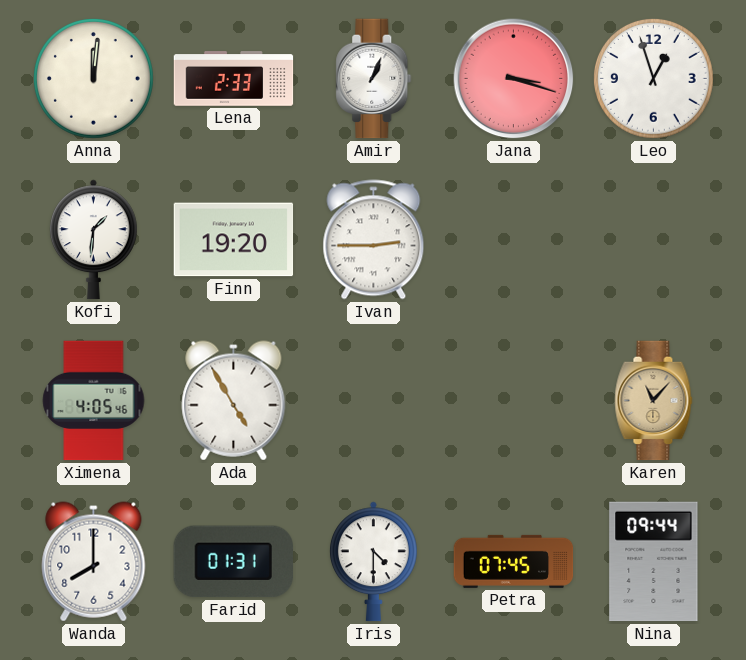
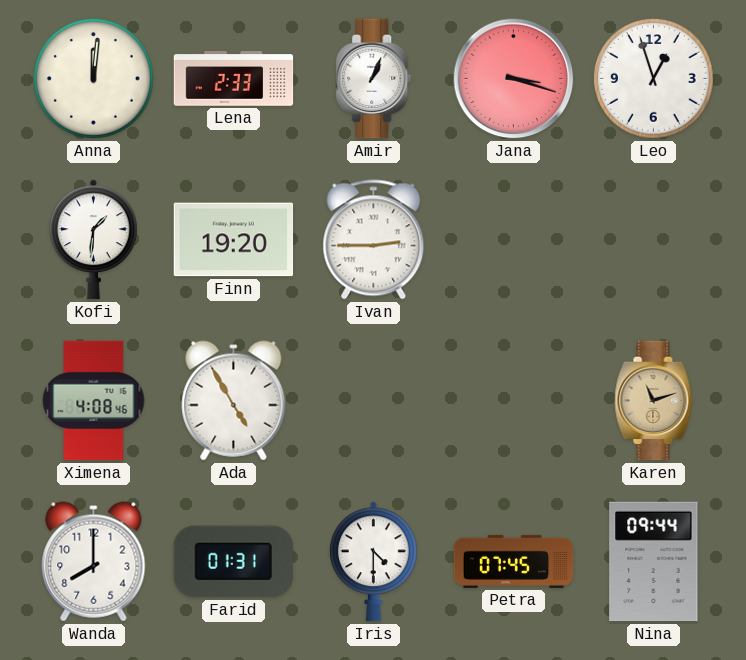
Ximena: 4:05 -> 4:08 (94, 401)
Karen: 11:07 -> 11:12 (654, 401)
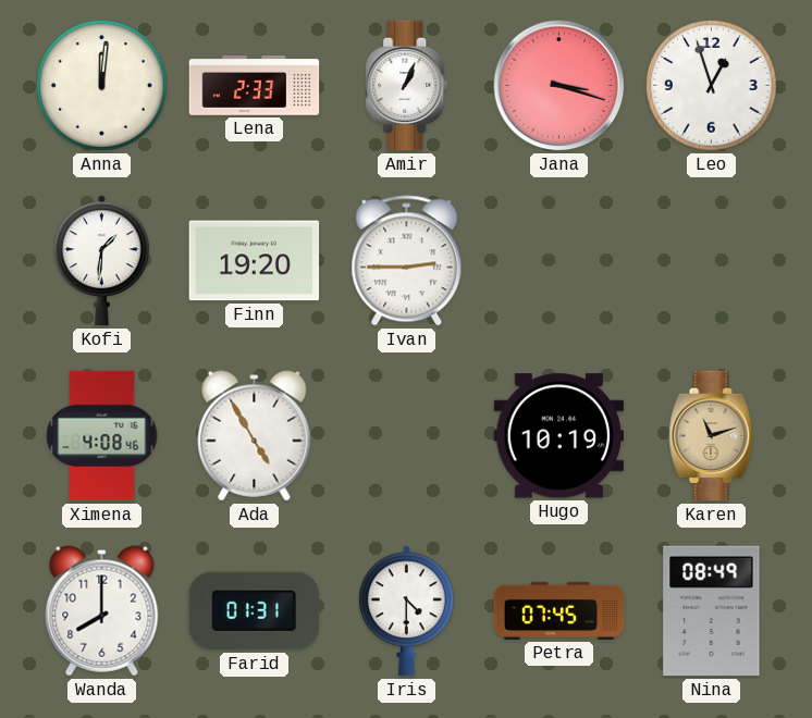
Hugo: none -> 10:19 (559, 436)
Nina: 09:44 -> 08:49 (712, 611)
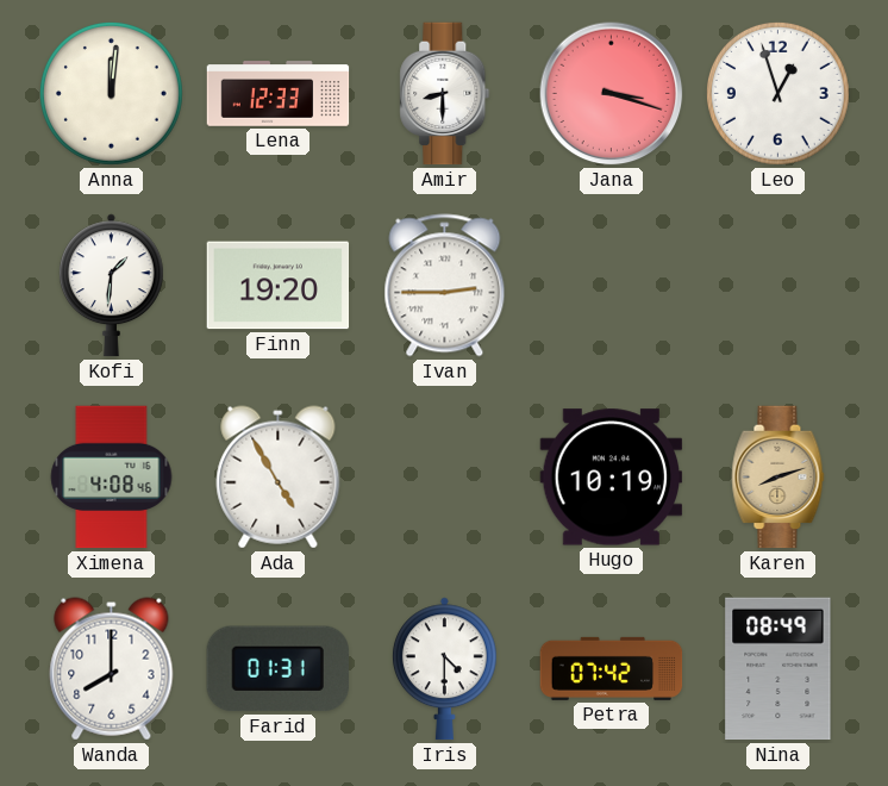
Lena: 2:33 -> 12:33 (279, 94)
Amir: 1:04 -> 8:30 (445, 94)
Karen: 11:12 -> 8:12 (778, 478)
Petra: 07:45 -> 07:42 (612, 668)
